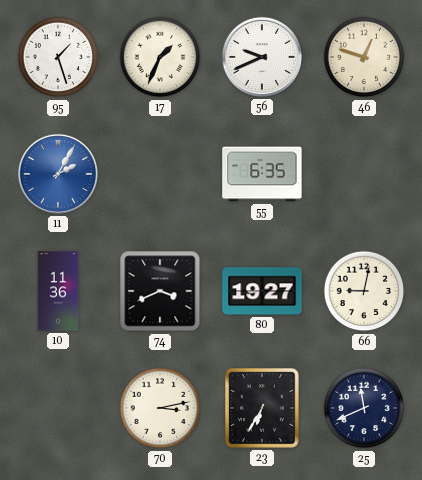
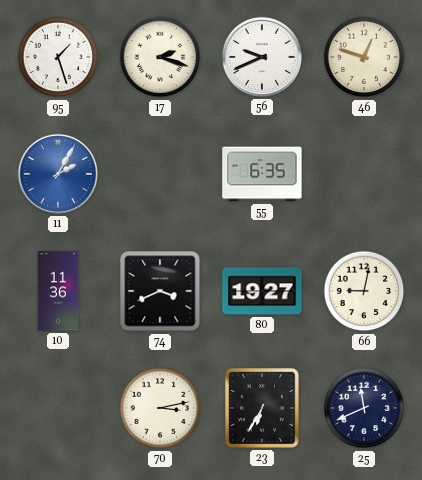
17: 1:34 -> 2:18 (160, 57)
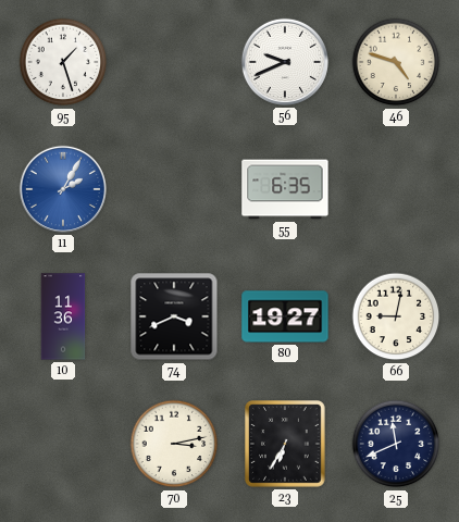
17: 2:18 -> none (160, 57)
46: 12:48 -> 4:48 (396, 62)
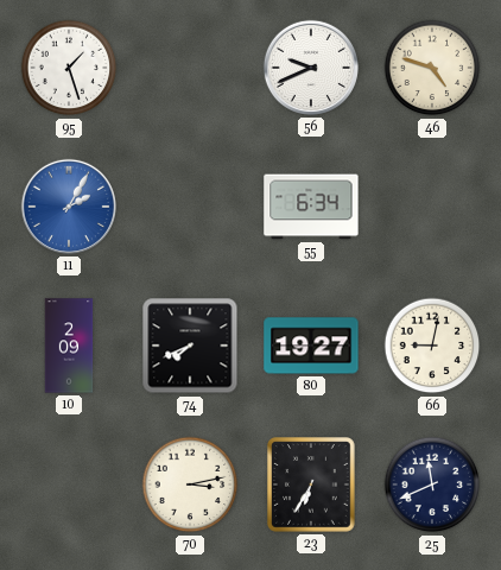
55: 6:35 -> 6:34 (311, 207)
10: 11:36 -> 2:09 (69, 346)
74: 3:41 -> 7:41 (190, 346)
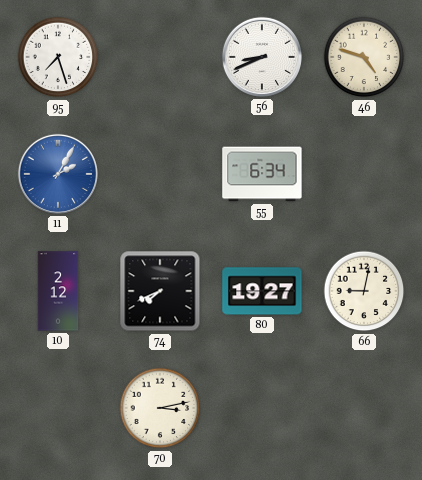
95: 1:27 -> 7:27 (58, 57)
56: 9:41 -> 8:41 (262, 57)
10: 2:09 -> 2:12 (58, 291)
23: 6:35 -> none (312, 484)
25: 11:41 -> none (432, 484)
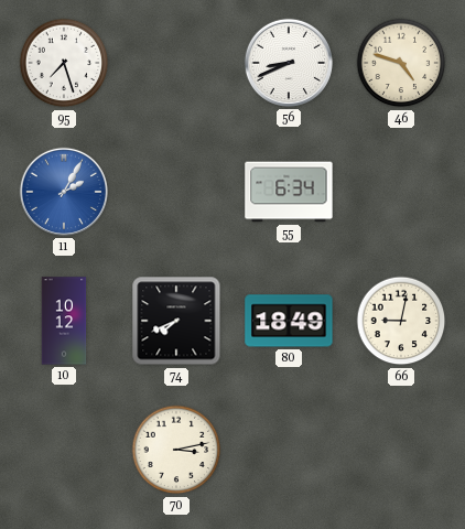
10: 2:12 -> 10:12 (64, 321)
80: 19:27 -> 18:49 (289, 321)
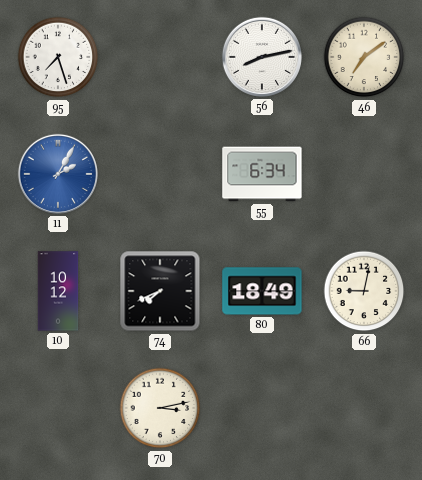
56: 8:41 -> 8:13 (262, 57)
46: 4:48 -> 7:09 (364, 57)
